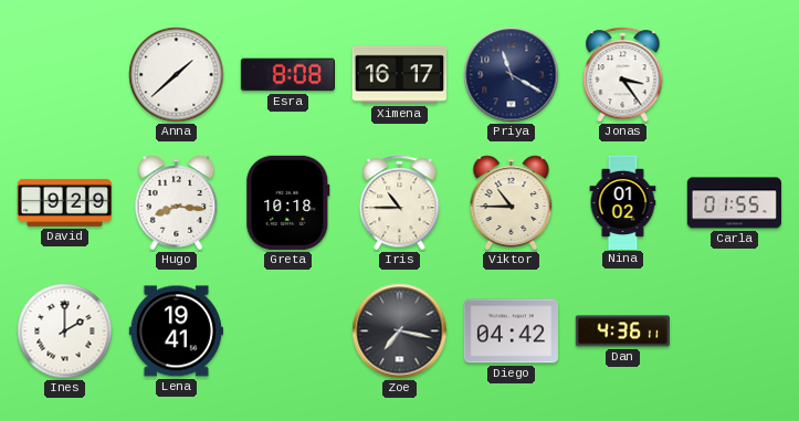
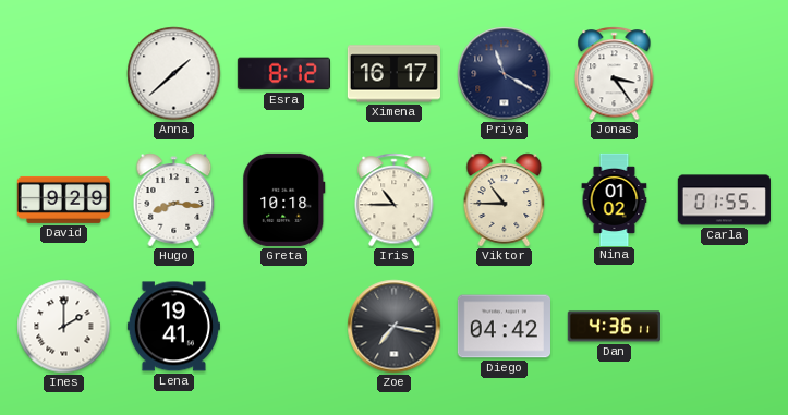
Esra: 8:08 -> 8:12 (283, 74)
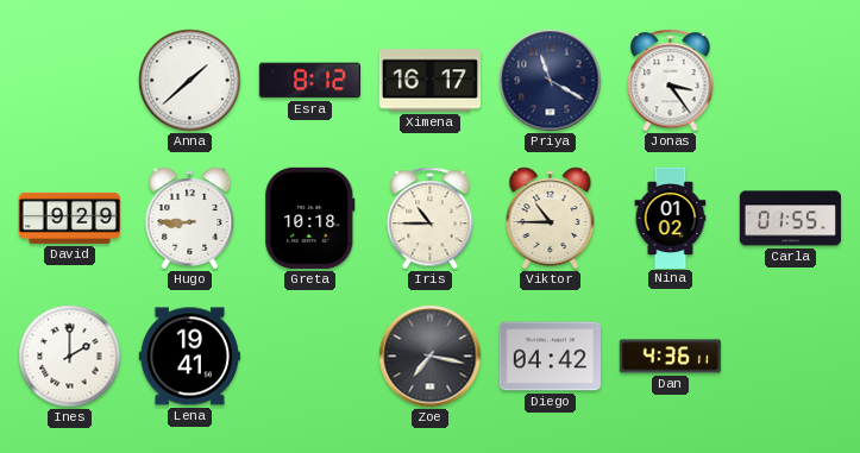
Hugo: 8:16 -> 8:45 (190, 219)
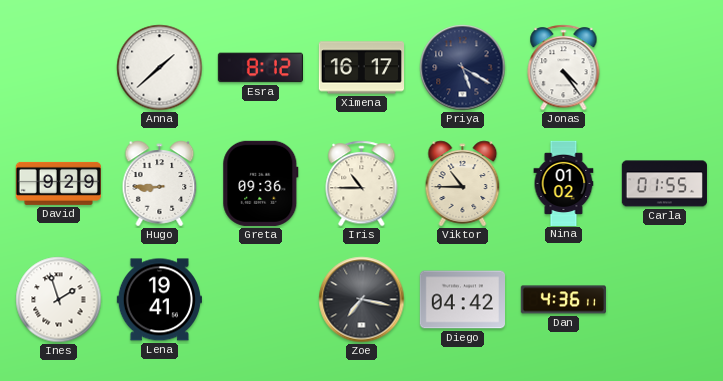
Priya: 11:20 -> 5:20 (463, 68)
Jonas: 3:24 -> 4:24 (564, 68)
Greta: 10:18 -> 09:36 (261, 183)
Ines: 2:00 -> 1:57 (59, 300)
